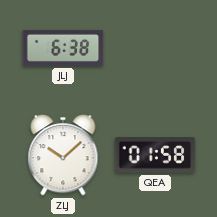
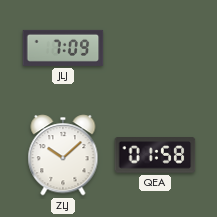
JLJ: 6:38 -> 7:09 (63, 48)
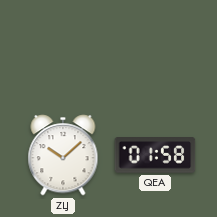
JLJ: 7:09 -> none (63, 48)
